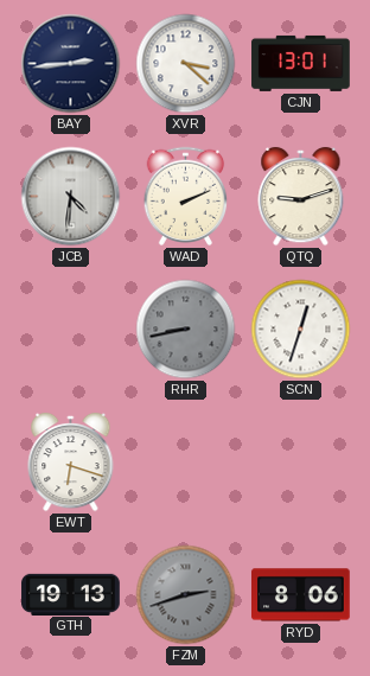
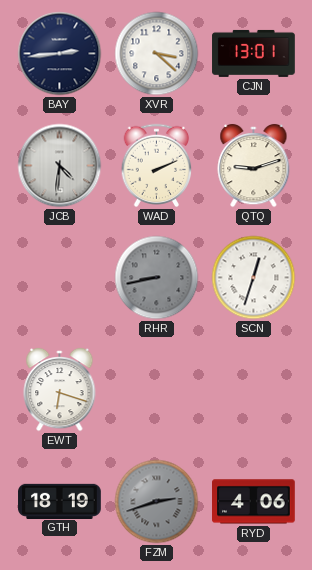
GTH: 19:13 -> 18:19 (60, 501)
RYD: 8:06 -> 4:06 (254, 502)
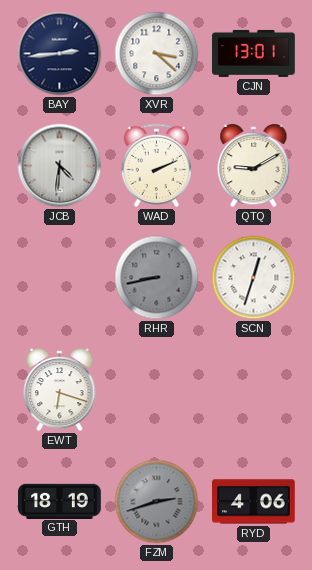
QTQ: 9:12 -> 9:10 (254, 166)
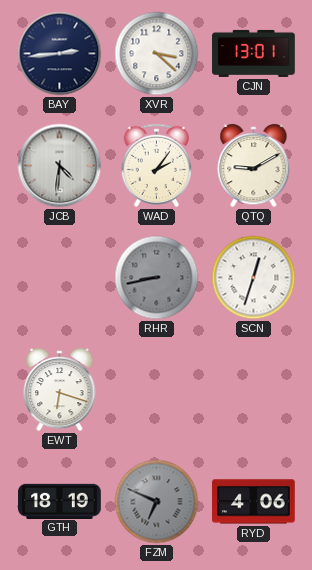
WAD: 2:11 -> 2:06 (157, 166)
FZM: 2:42 -> 6:49 (157, 502)
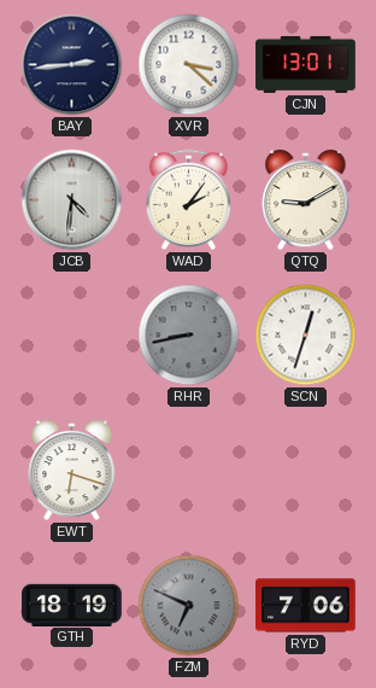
RYD: 4:06 -> 7:06 (306, 606)
